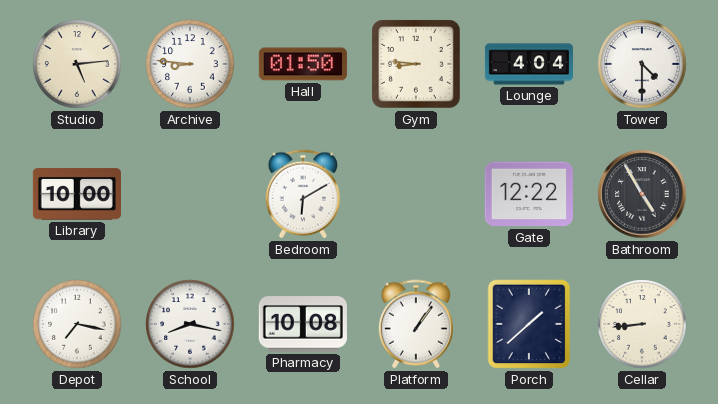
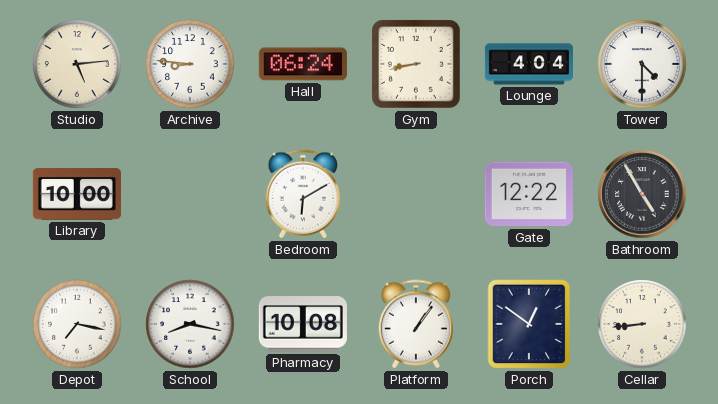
Hall: 01:50 -> 06:24 (303, 64)
Gym: 8:46 -> 8:43 (417, 65)
Porch: 1:38 -> 12:51 (529, 324)
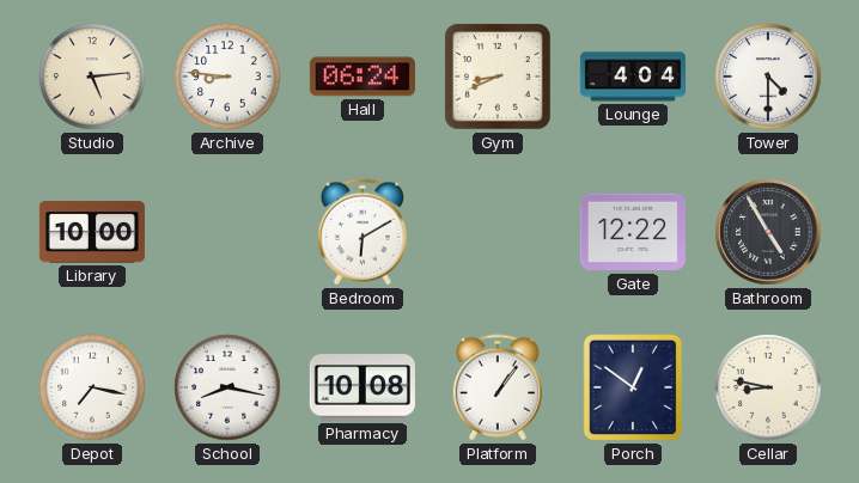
Gym: 8:43 -> 8:41 (499, 78)
Cellar: 8:44 -> 8:47 (768, 387)
